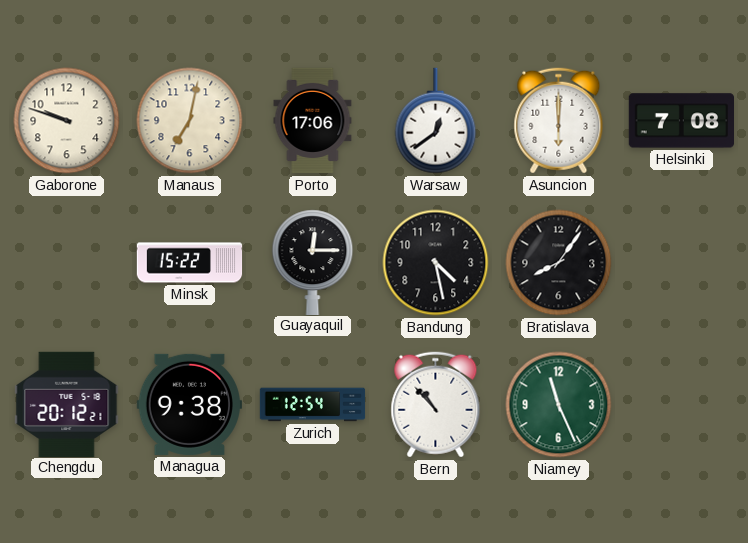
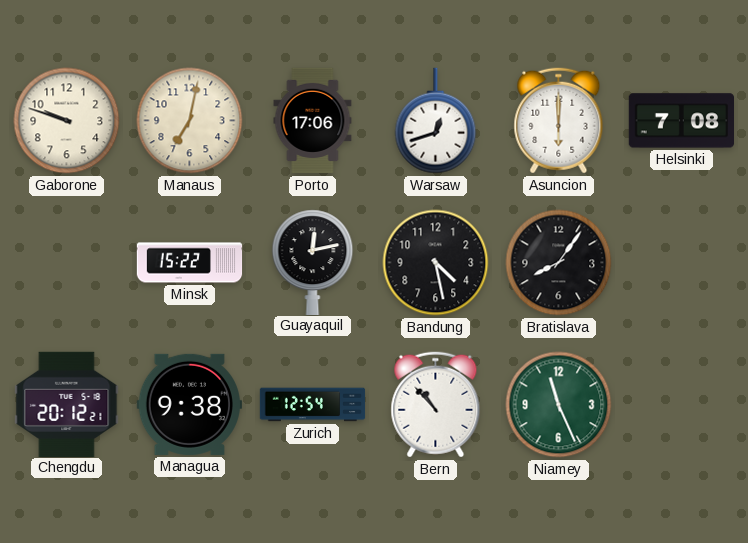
Warsaw: 12:39 -> 12:42 (436, 121)
Guayaquil: 12:15 -> 12:13 (313, 262)
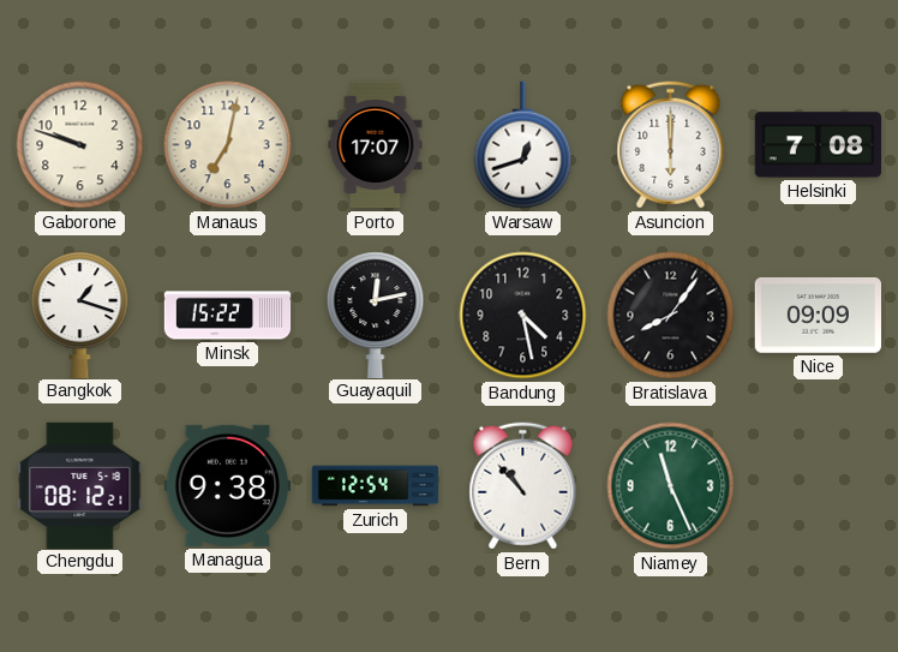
Porto: 17:06 -> 17:07 (376, 145)
Bangkok: none -> 1:18 (80, 315)
Nice: none -> 09:09 (818, 315)
Chengdu: 20:12 -> 08:12 (80, 485)
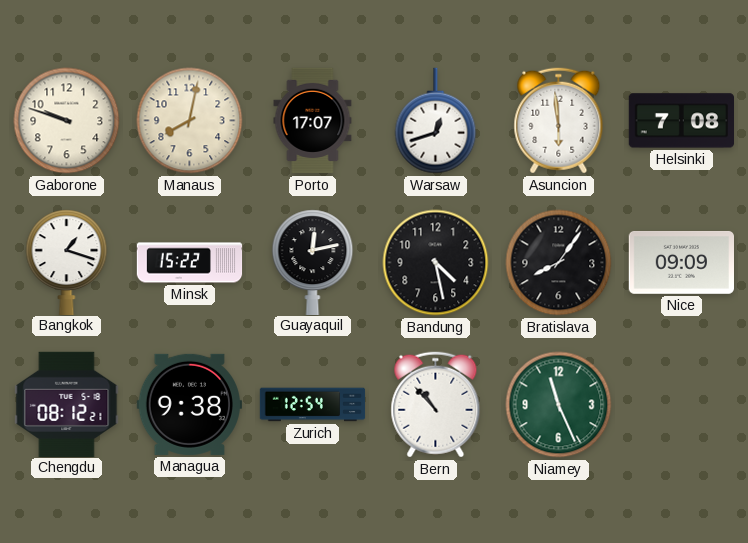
Manaus: 7:02 -> 8:02 (190, 121)
Asuncion: 6:00 -> 5:59 (559, 121)
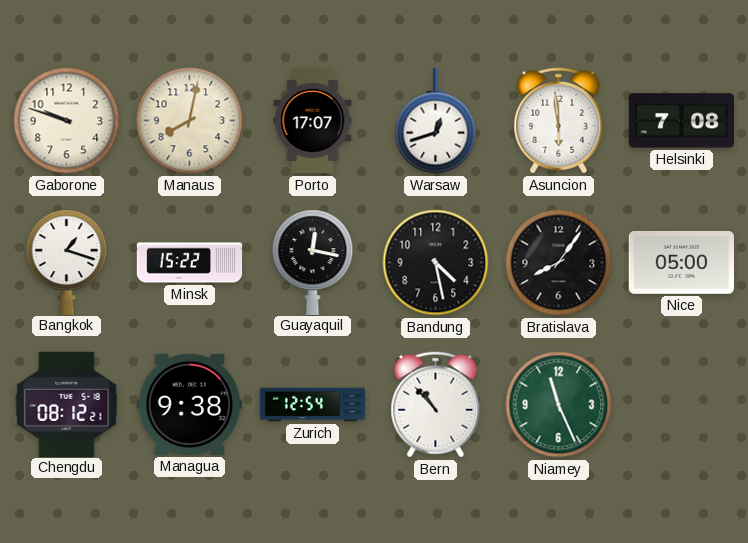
Guayaquil: 12:13 -> 12:17 (313, 262)
Nice: 09:09 -> 05:00 (681, 262)
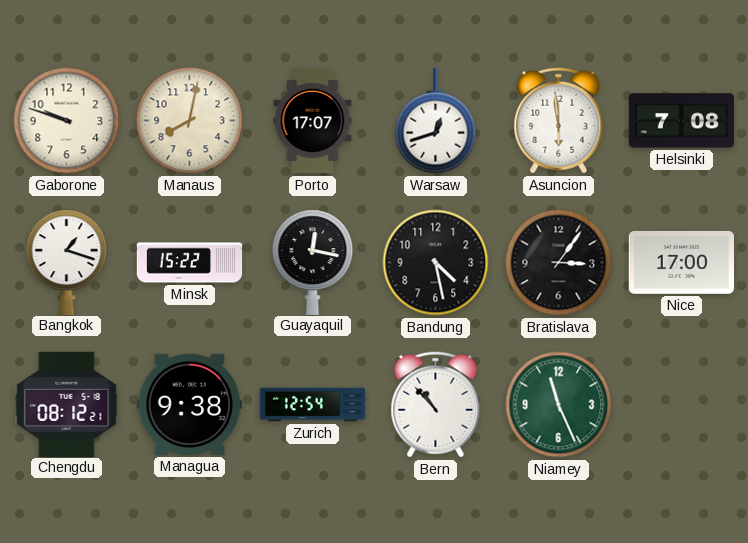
Bratislava: 8:06 -> 3:06 (559, 263)
Nice: 05:00 -> 17:00 (681, 262)
